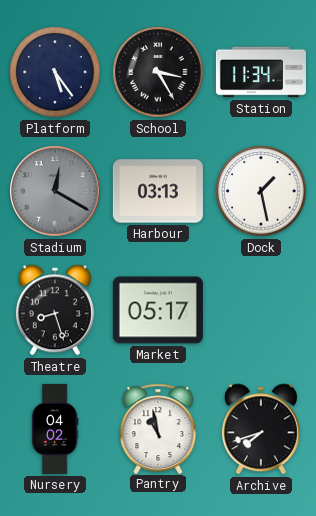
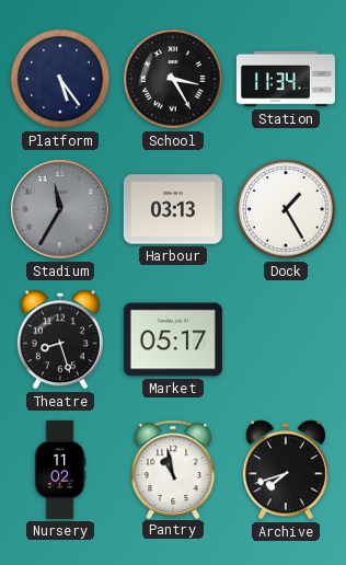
Stadium: 12:20 -> 11:35 (60, 209)
Dock: 1:28 -> 1:25 (286, 209)
Nursery: 04:02 -> 11:02 (60, 470)
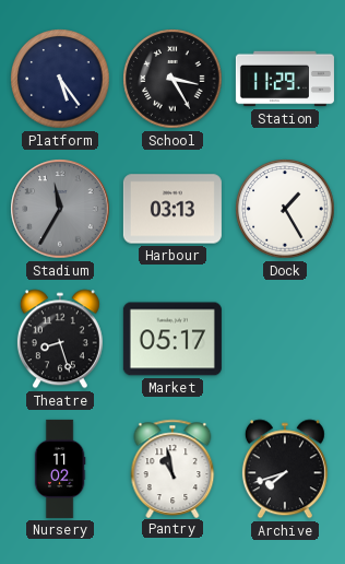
Station: 11:34 -> 11:29 (285, 79)
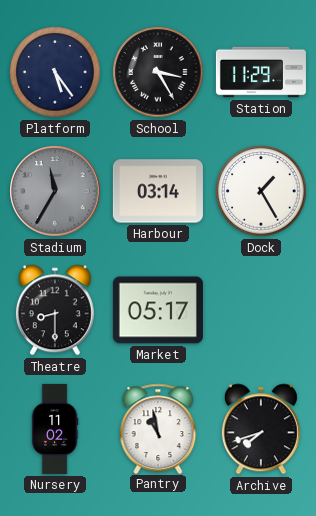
Harbour: 03:13 -> 03:14 (158, 191)
Theatre: 8:27 -> 8:30 (55, 310)
